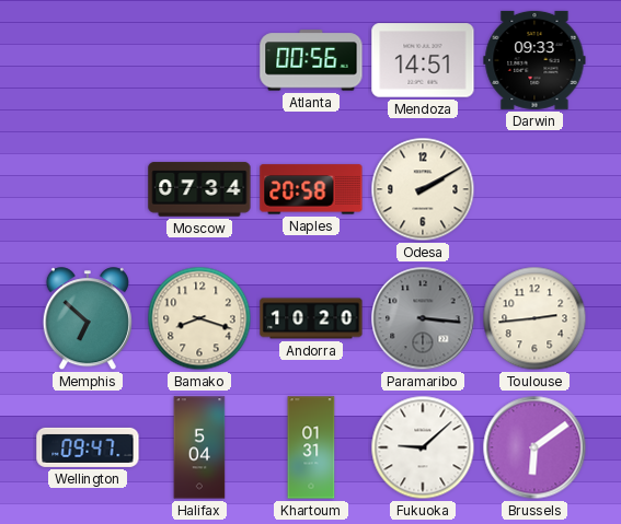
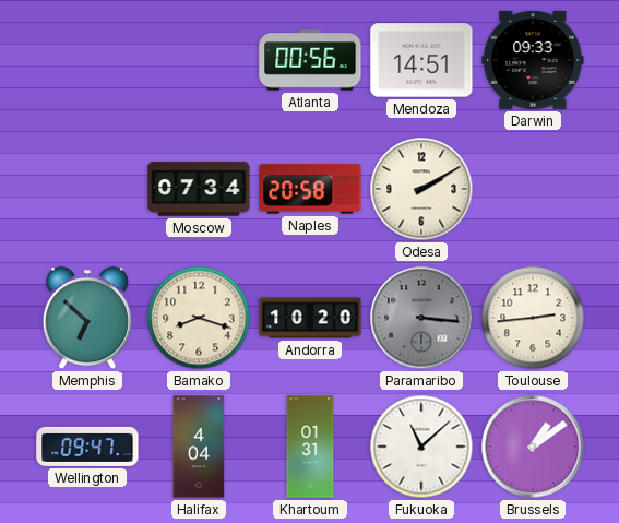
Halifax: 5:04 -> 4:04 (199, 447)
Fukuoka: 9:08 -> 11:08 (421, 447)
Brussels: 6:09 -> 1:09 (533, 447)
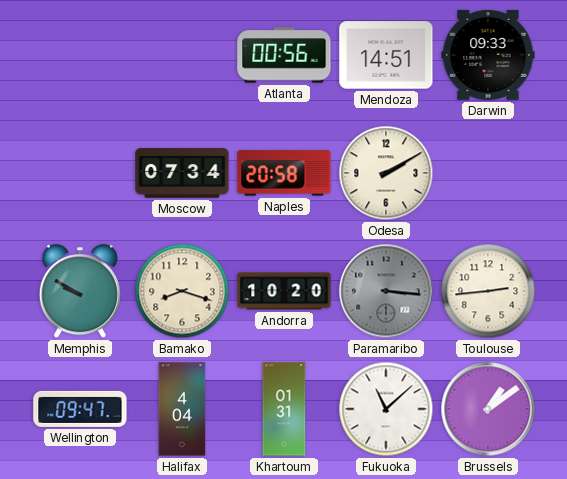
Memphis: 6:52 -> 9:50 (80, 292)
